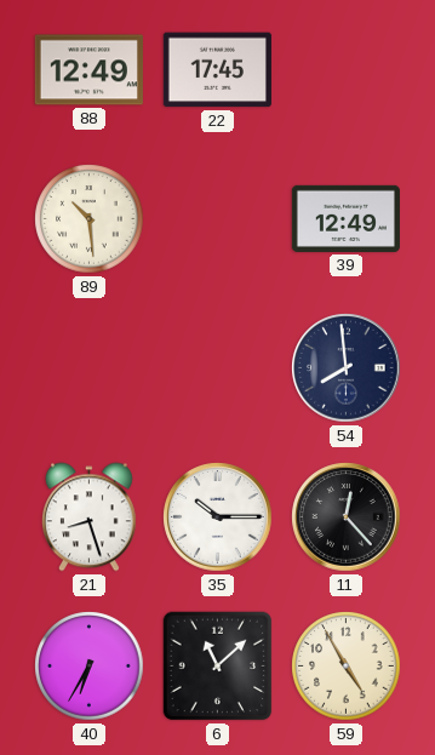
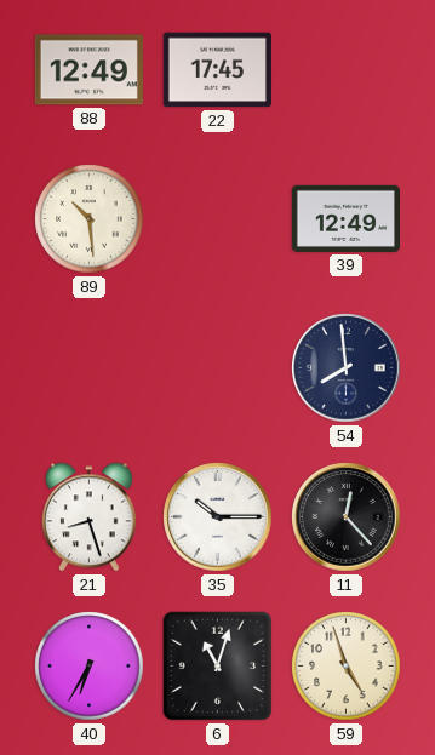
6: 11:08 -> 11:03 (218, 667)
59: 4:55 -> 4:57 (347, 667)
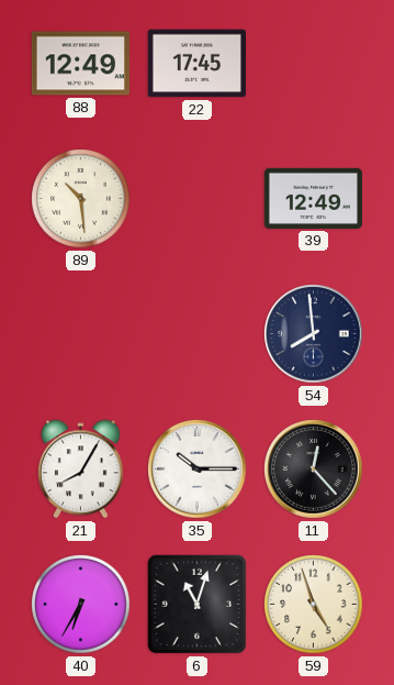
21: 8:27 -> 8:05 (80, 469)
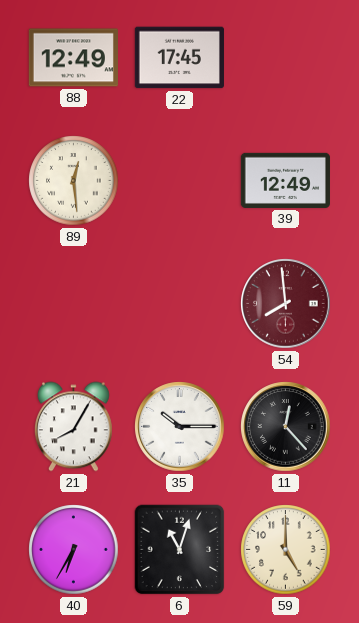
89: 10:29 -> 12:29 (74, 181)
54 dial: navy -> burgundy (286, 304)
59: 4:57 -> 5:00 (286, 550)
